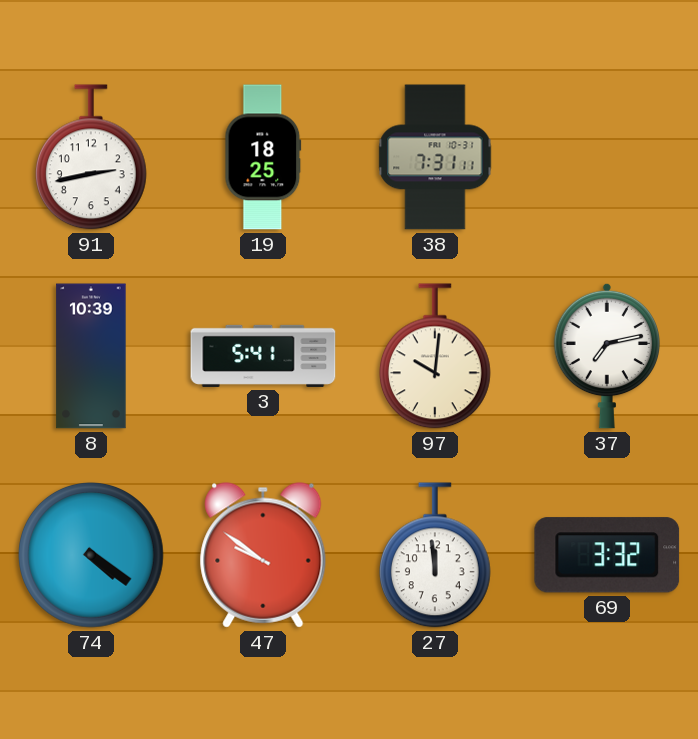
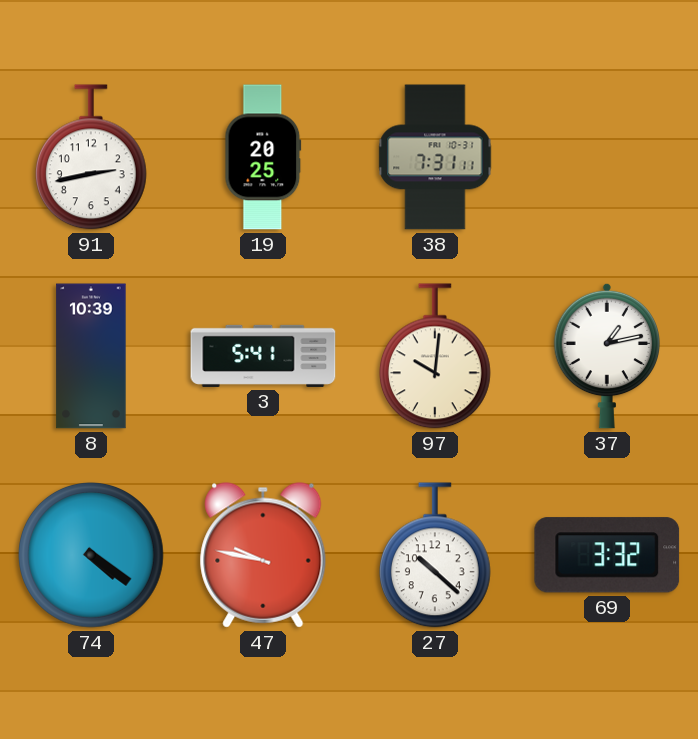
19: 18:25 -> 20:25 (263, 157)
37: 7:13 -> 1:13 (606, 356)
47: 9:51 -> 9:47 (263, 555)
27: 11:59 -> 10:22 (435, 555)
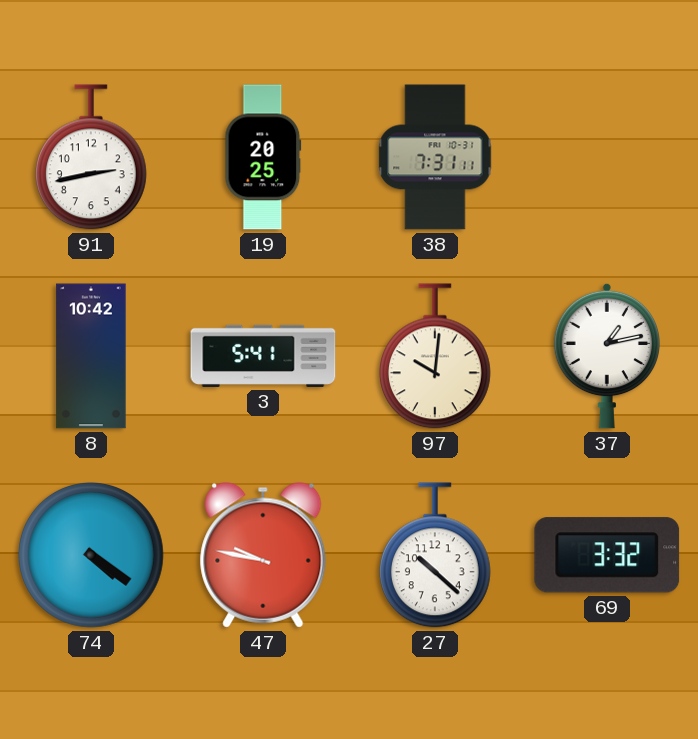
8: 10:39 -> 10:42 (91, 356)
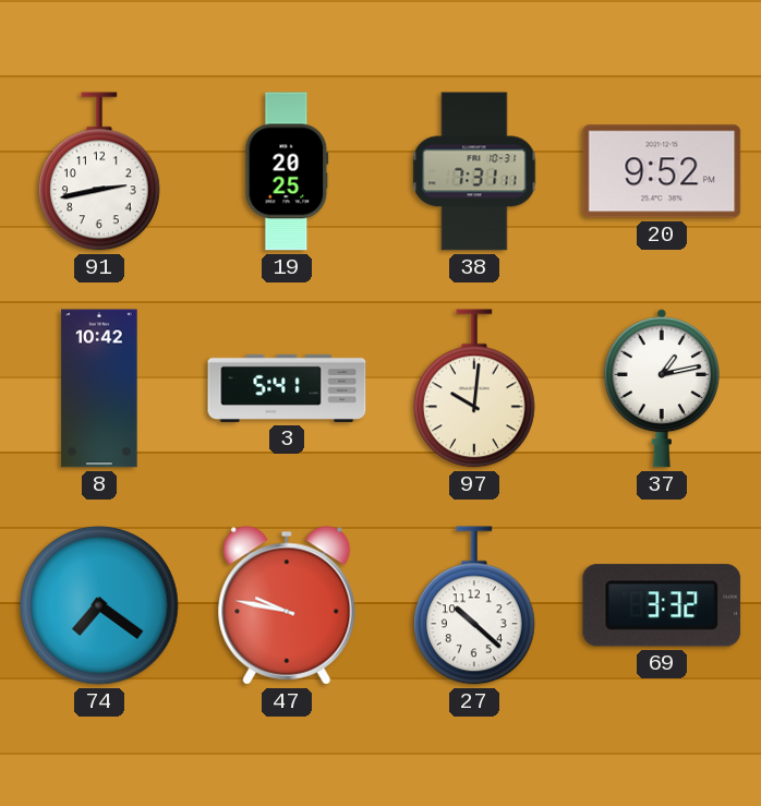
20: none -> 9:52 (662, 171)
74: 4:21 -> 7:21 (100, 606)
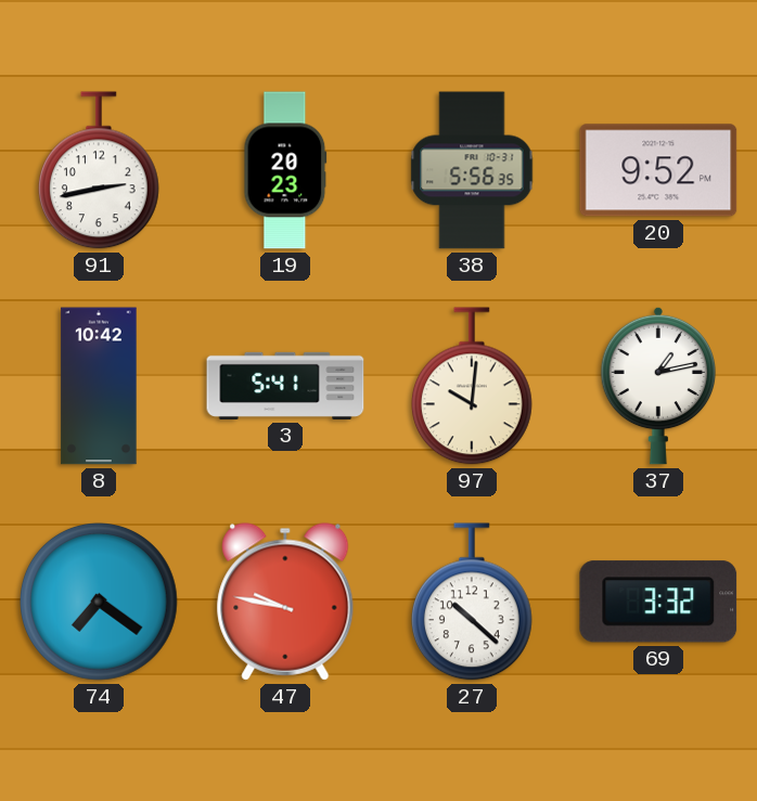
19: 20:25 -> 20:23 (285, 170)
38: 7:31 -> 5:56 (472, 170)
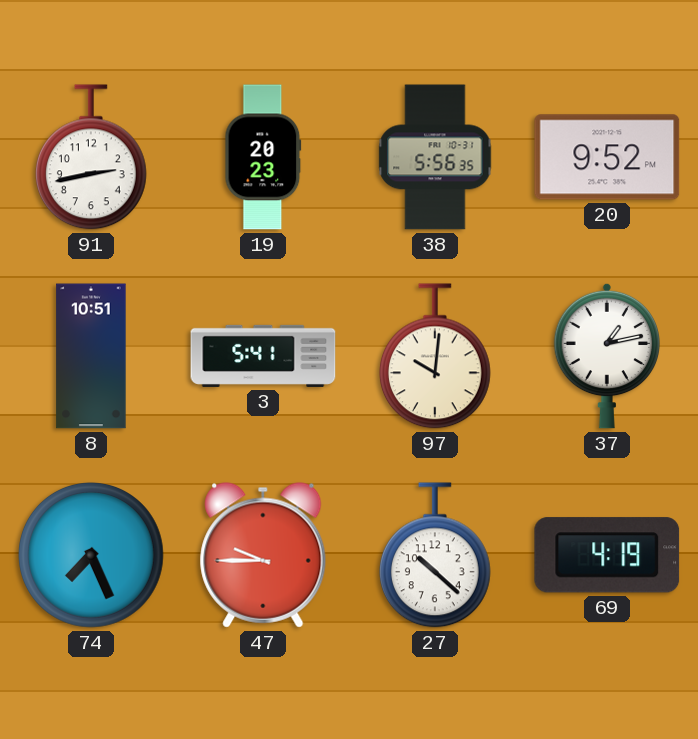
8: 10:42 -> 10:51 (91, 356)
74: 7:21 -> 7:26 (92, 556)
47: 9:47 -> 9:45 (263, 555)
69: 3:32 -> 4:19 (607, 555)
